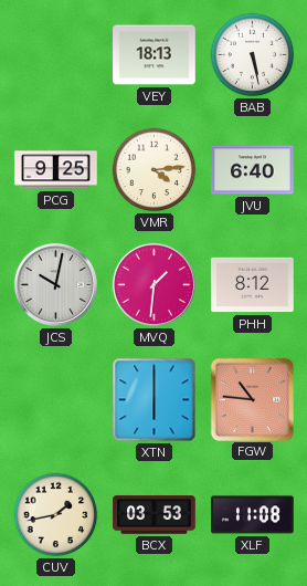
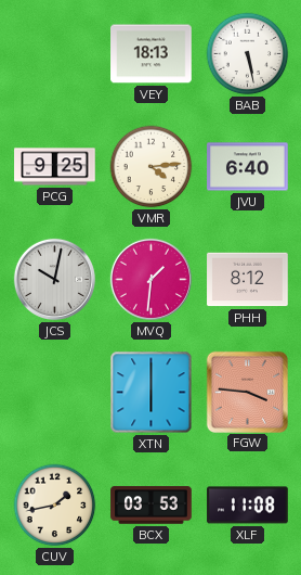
FGW: 10:46 -> 3:46 (247, 392)
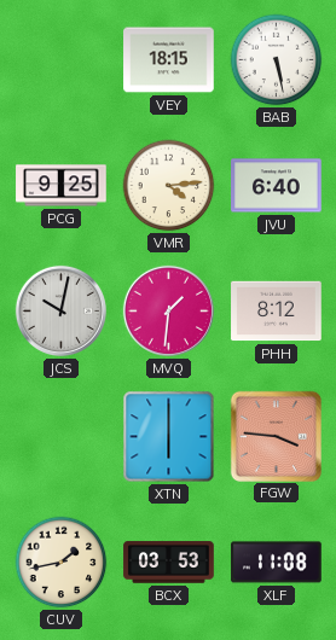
VEY: 18:13 -> 18:15 (169, 60)
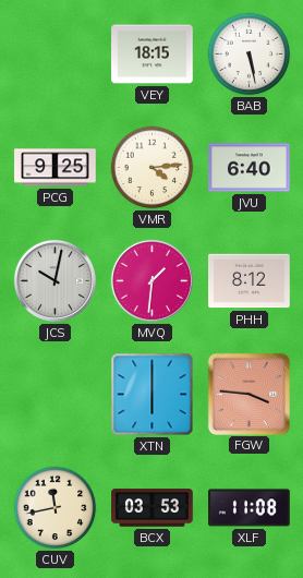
CUV: 1:43 -> 11:43 (56, 508)
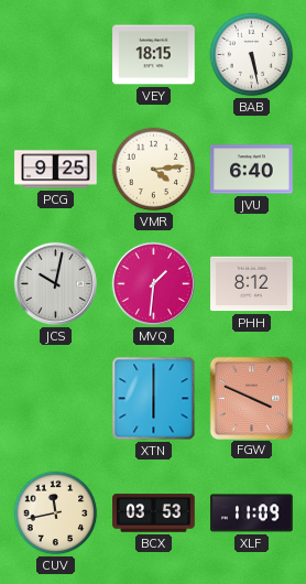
FGW: 3:46 -> 3:49 (251, 398)
XLF: 11:08 -> 11:09 (252, 513)
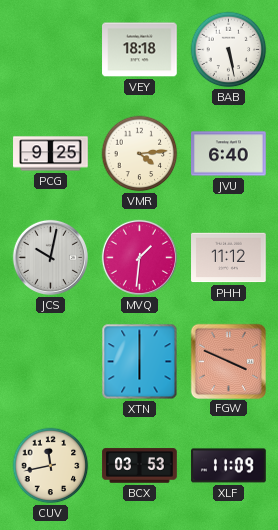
VEY: 18:15 -> 18:18 (140, 50)
PHH: 8:12 -> 11:12 (229, 258)
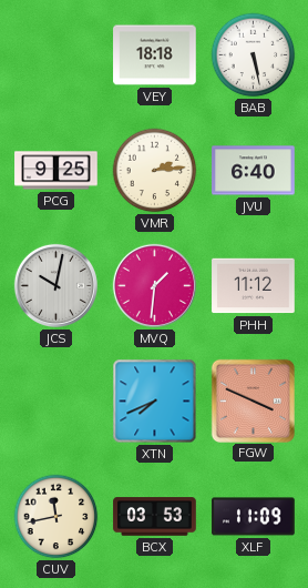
VMR: 4:14 -> 2:14 (155, 171)
XTN: 6:00 -> 7:41 (155, 402)
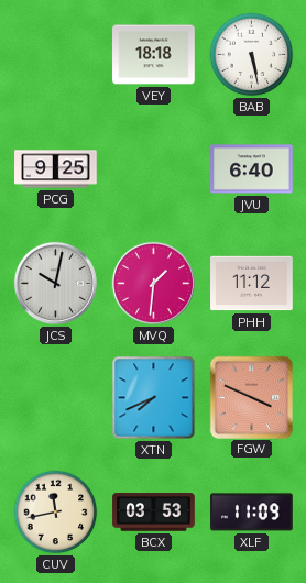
VMR: 2:14 -> none (155, 171)
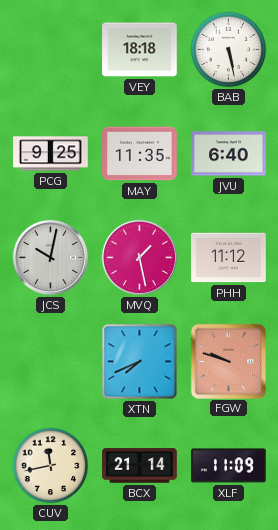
MAY: none -> 11:35 (140, 154)
MVQ: 1:31 -> 1:28 (139, 257)
FGW: 3:49 -> 9:48 (228, 361)
BCX: 03:53 -> 21:14 (140, 466)
